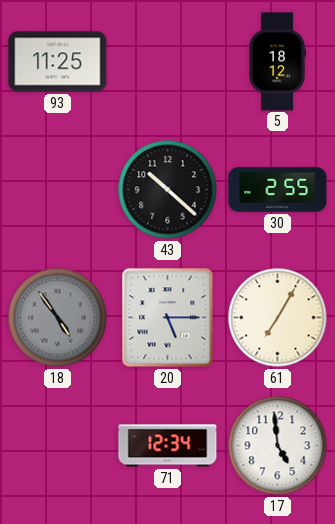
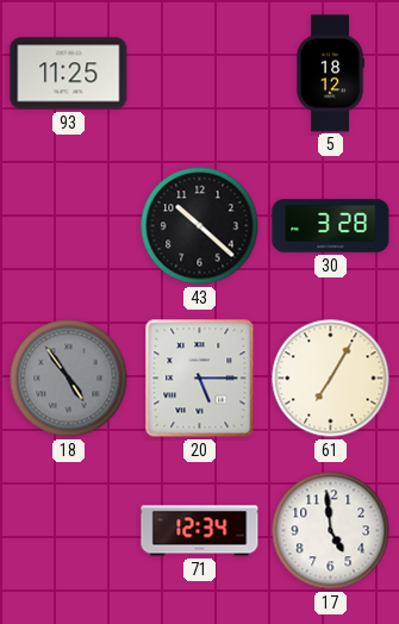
30: 2:55 -> 3:28 (331, 226)
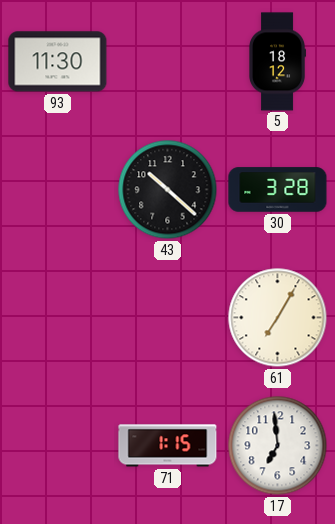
93: 11:25 -> 11:30 (58, 62)
18: 4:54 -> none (69, 379)
20: 5:15 -> none (200, 379)
71: 12:34 -> 1:15 (168, 446)
17: 4:59 -> 6:59 (278, 446)
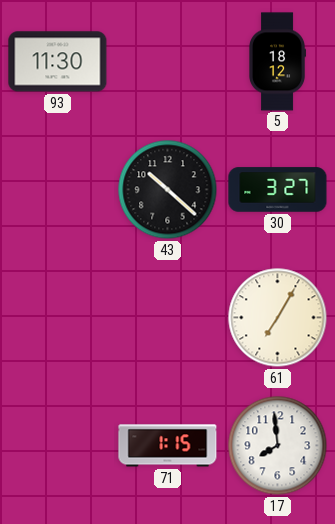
30: 3:28 -> 3:27 (278, 190)
17: 6:59 -> 7:59 (278, 446)
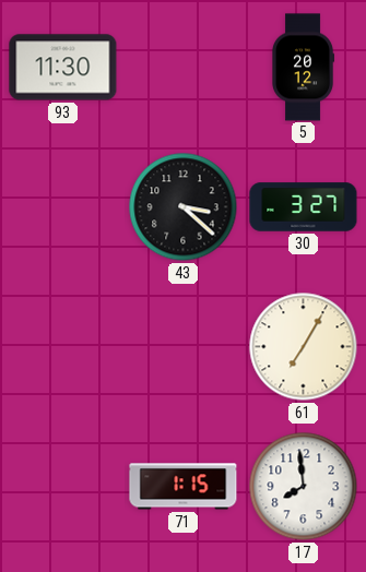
5: 18:12 -> 20:12 (303, 68)
43: 10:22 -> 3:22 (184, 207)
